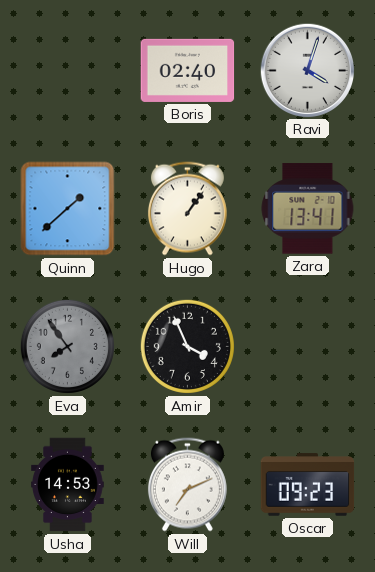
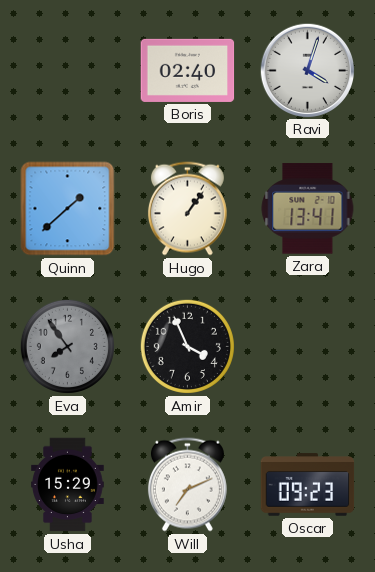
Usha: 14:53 -> 15:29 (68, 485)
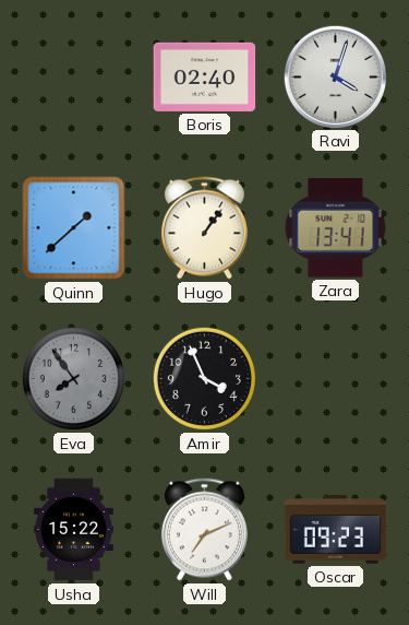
Usha: 15:29 -> 15:22 (74, 530)
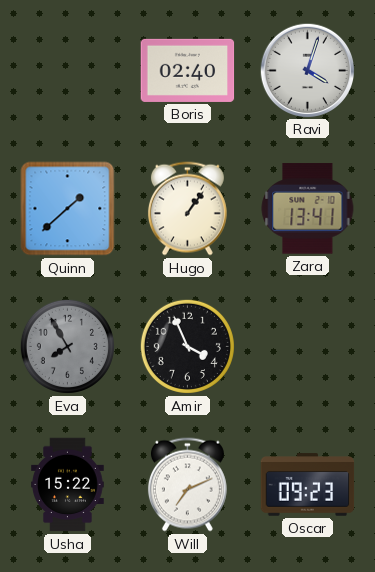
Eva: 7:54 -> 7:55 (67, 346)
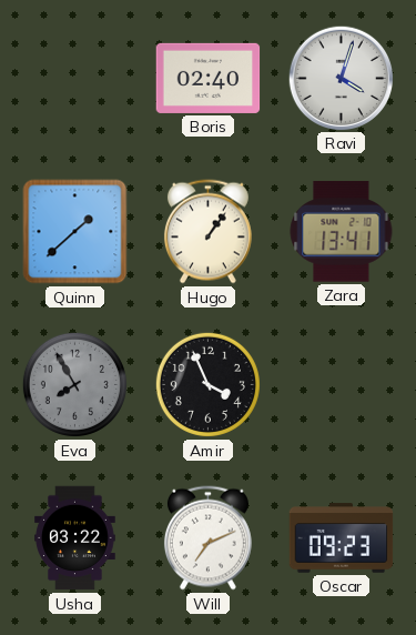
Usha: 15:22 -> 03:22 (75, 538)
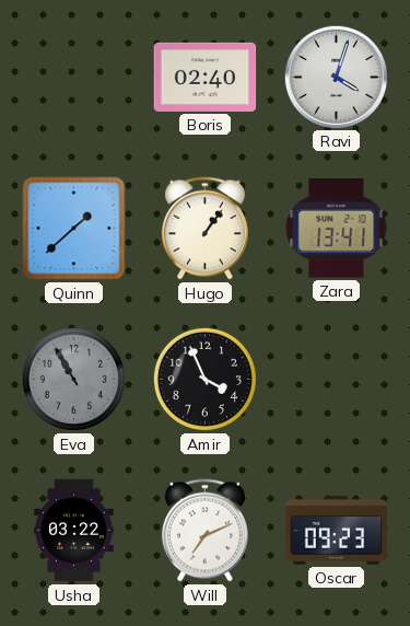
Eva: 7:55 -> 10:55 (73, 379)
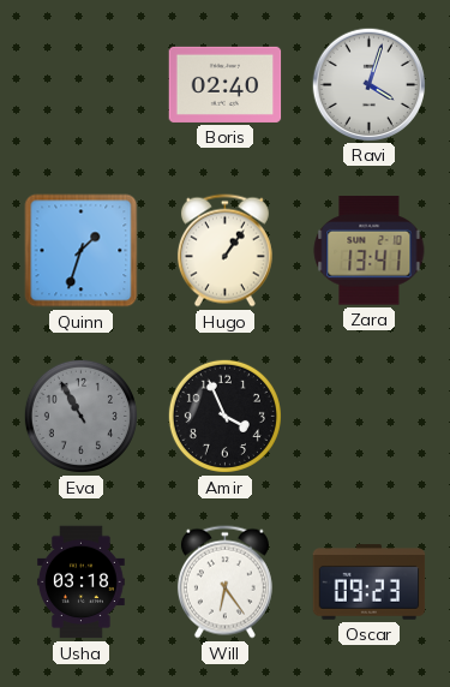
Quinn: 1:38 -> 1:33 (82, 251)
Usha: 03:22 -> 03:18 (82, 583)
Will: 7:11 -> 6:24 (224, 583)
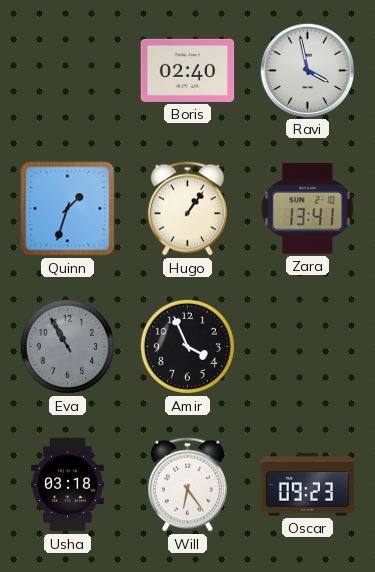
Ravi: 4:03 -> 3:58 (307, 70)
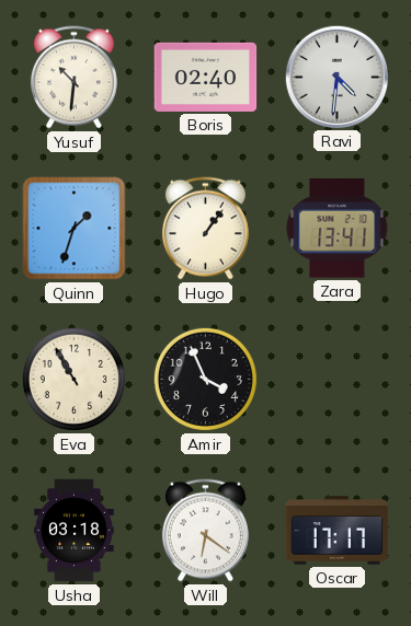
Yusuf: none -> 10:31 (73, 78)
Ravi: 3:58 -> 4:31 (336, 77)
Eva dial: grey -> cream (73, 379)
Will: 6:24 -> 6:21 (205, 531)
Oscar: 09:23 -> 17:17 (338, 531)
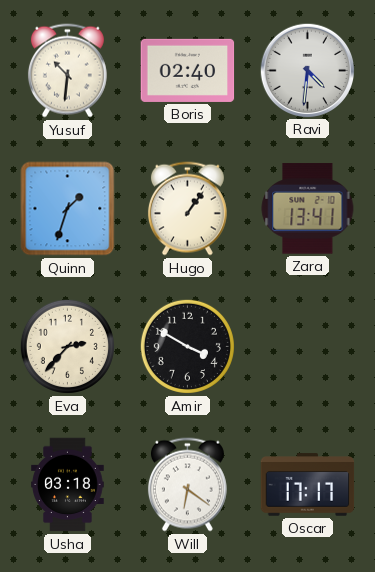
Eva: 10:55 -> 2:37 (67, 346)
Amir: 3:56 -> 3:50 (187, 346)
